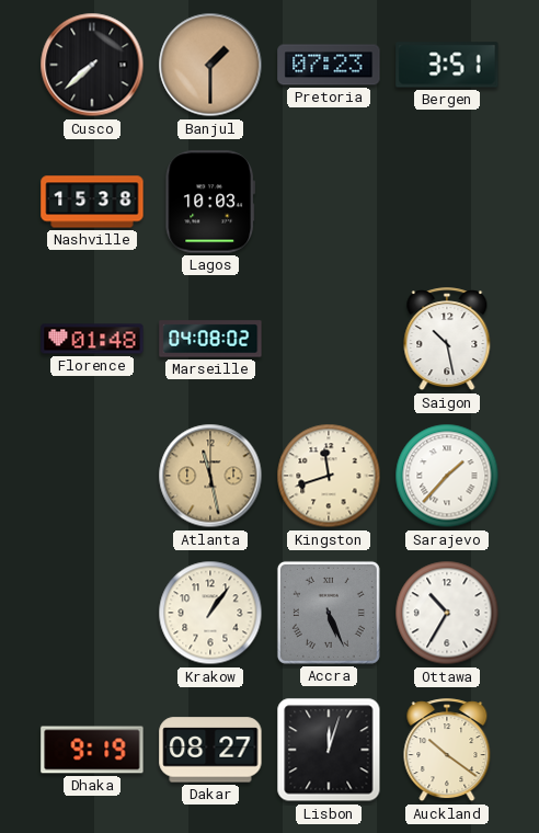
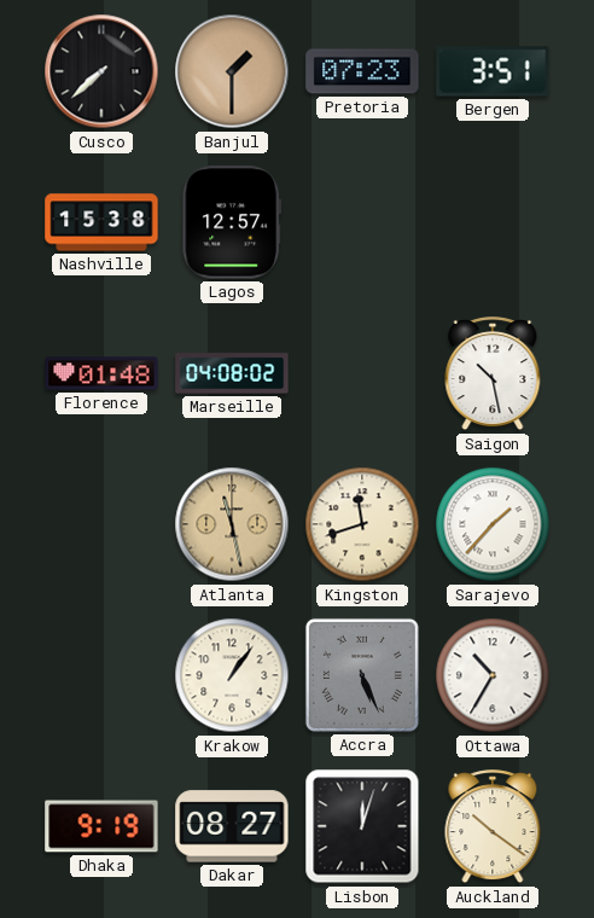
Lagos: 10:03 -> 12:57 (232, 222)
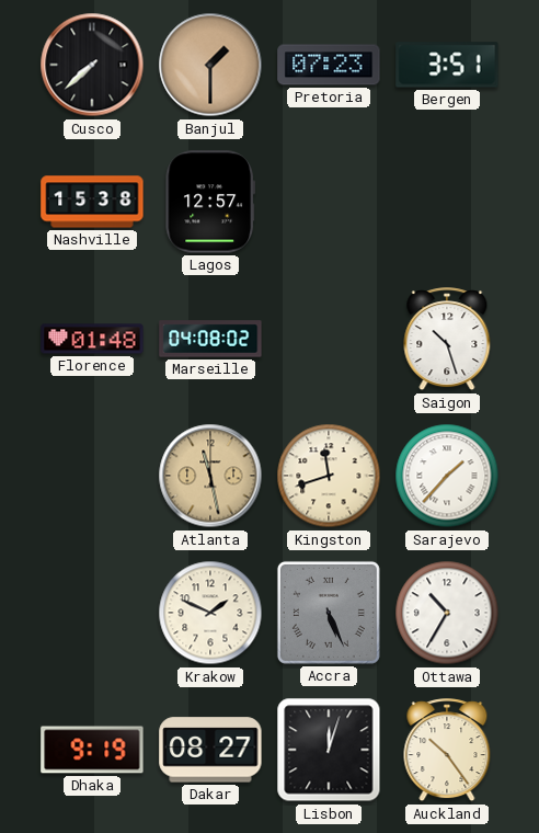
Saigon: 10:28 -> 10:27 (447, 340)
Krakow: 1:06 -> 1:49 (210, 613)
Auckland: 10:21 -> 10:24 (447, 751)
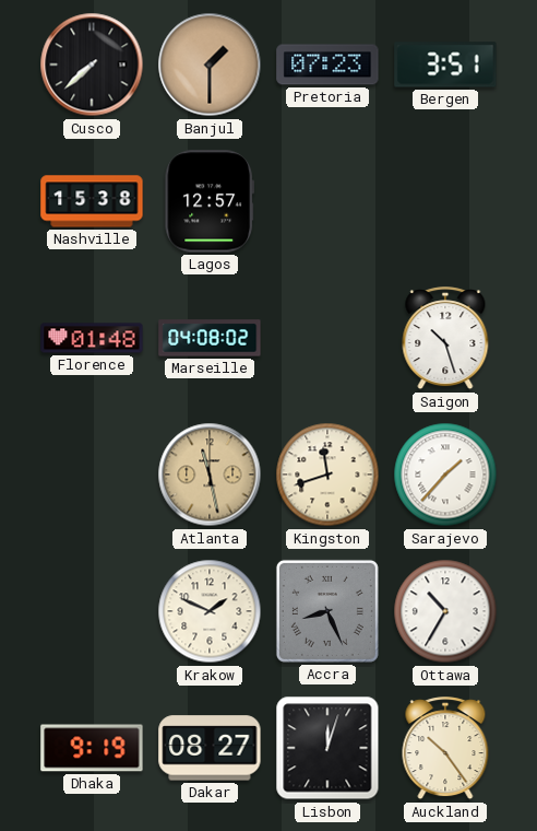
Accra: 5:26 -> 8:26 (327, 611)
